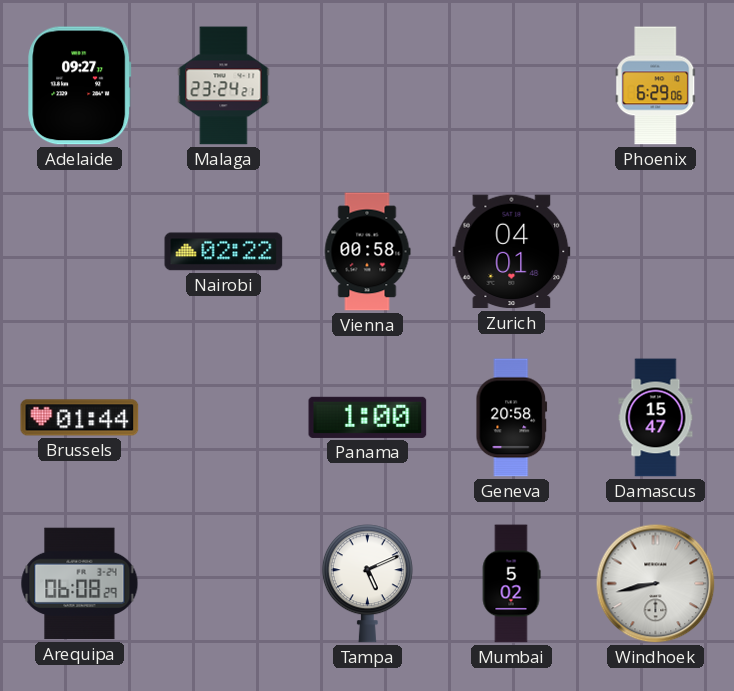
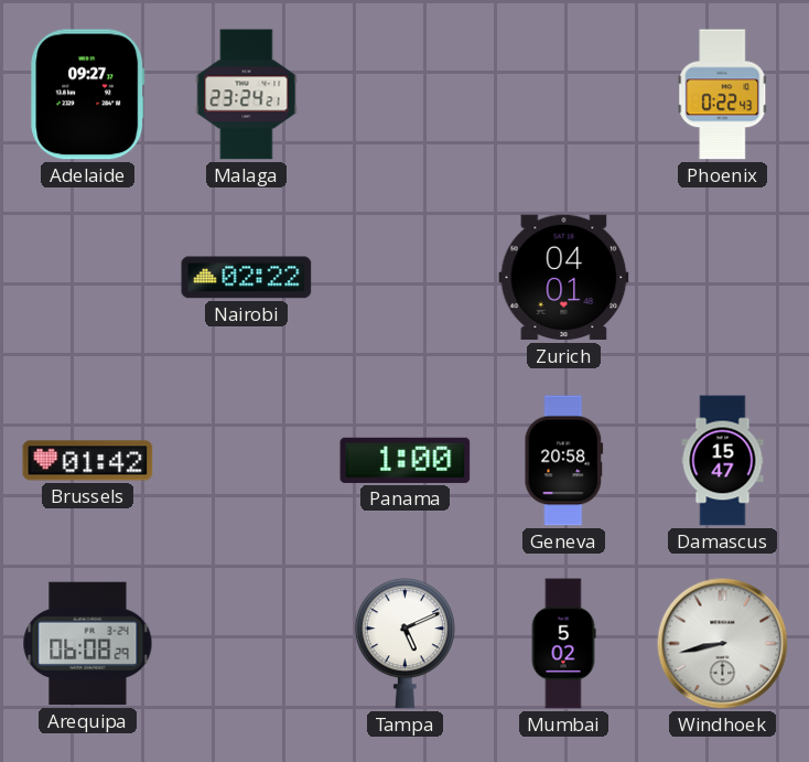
Phoenix: 6:29 -> 0:22 (723, 95)
Vienna: 00:58 -> none (367, 252)
Brussels: 01:44 -> 01:42 (88, 461)
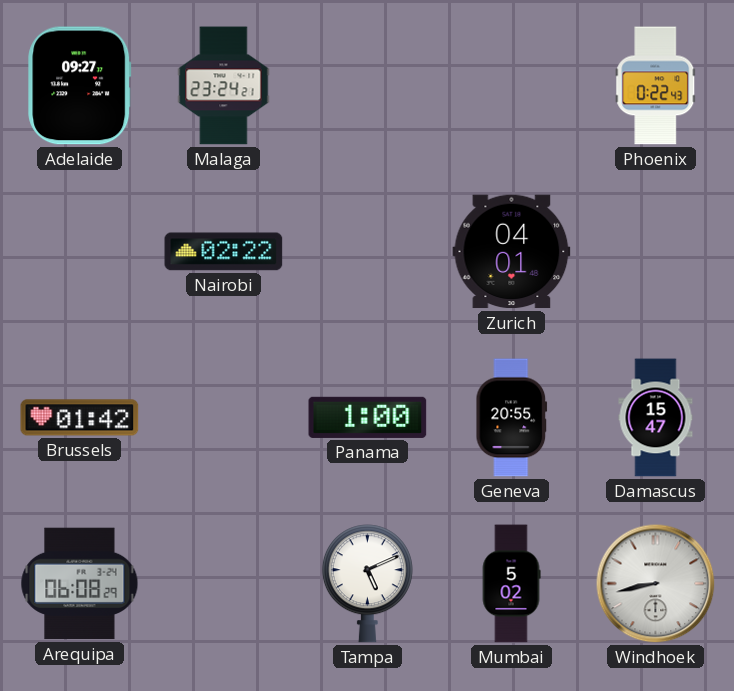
Geneva: 20:58 -> 20:55 (512, 418)
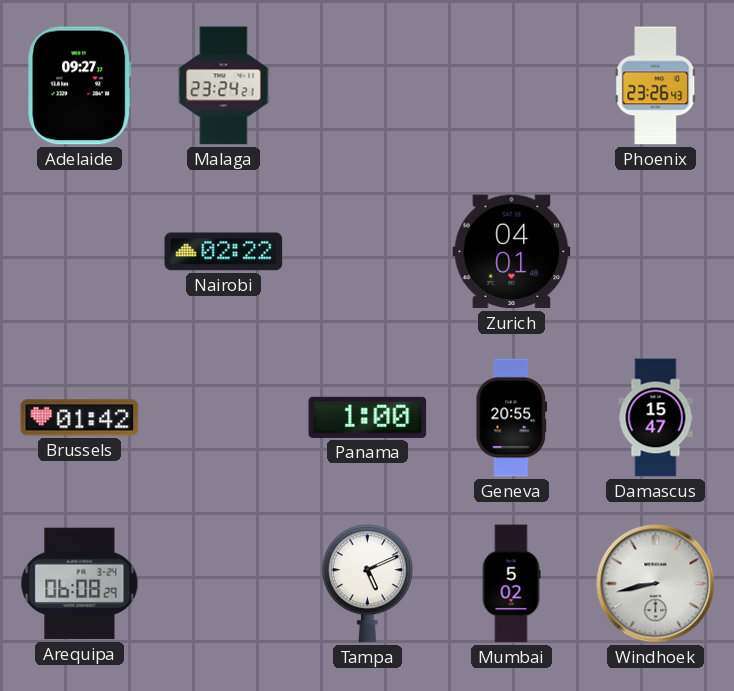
Phoenix: 0:22 -> 23:26 (656, 86)
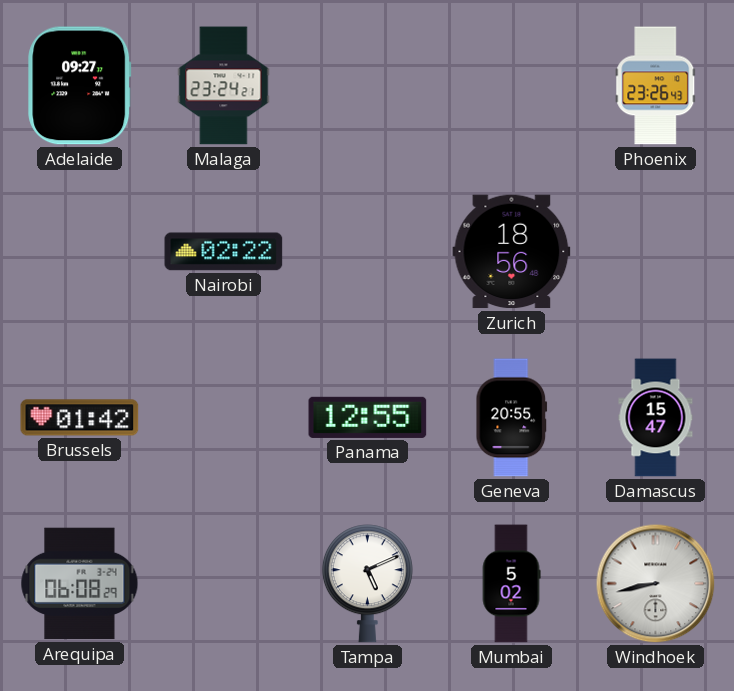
Zurich: 04:01 -> 18:56 (512, 252)
Panama: 1:00 -> 12:55 (368, 417)
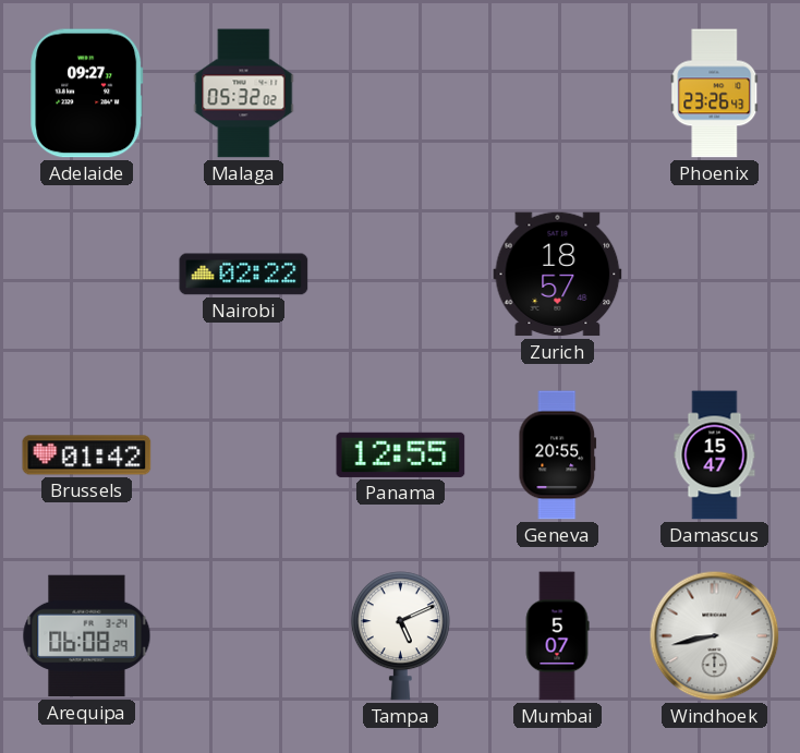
Malaga: 23:24 -> 05:32 (244, 94)
Zurich: 18:56 -> 18:57 (558, 275)
Mumbai: 5:02 -> 5:07 (557, 636)
